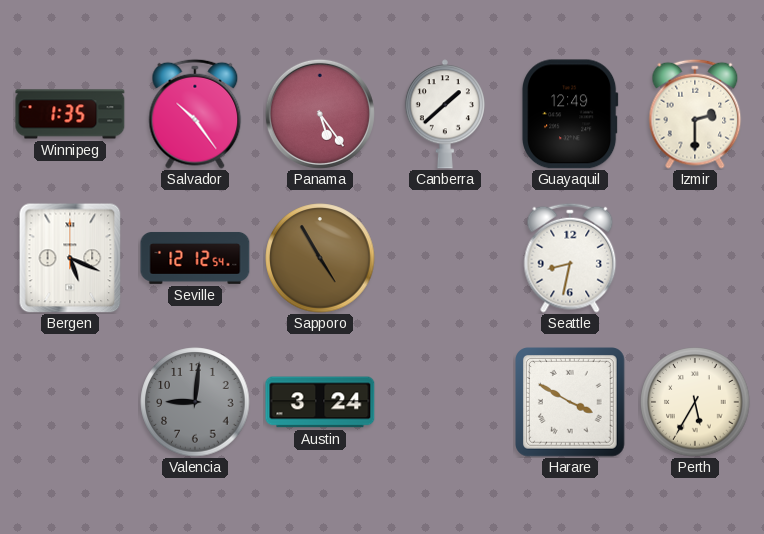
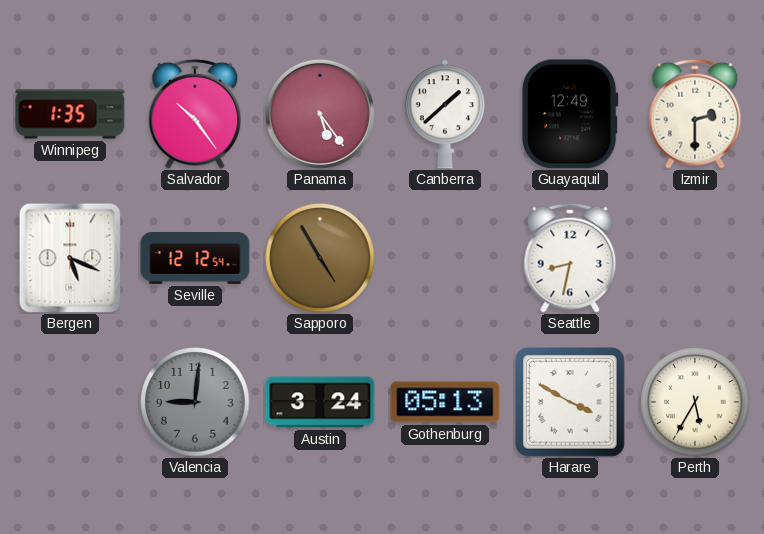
Gothenburg: none -> 05:13 (445, 402)
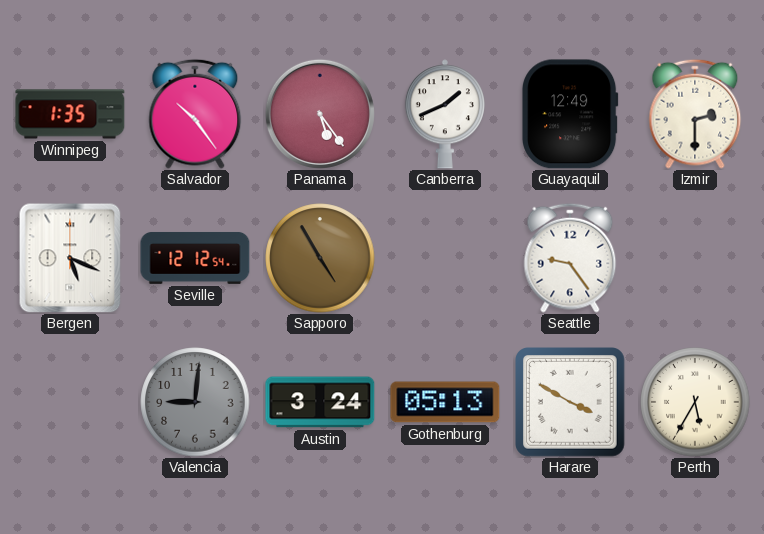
Canberra: 1:38 -> 1:41 (445, 114)
Seattle: 8:32 -> 9:24 (570, 258)
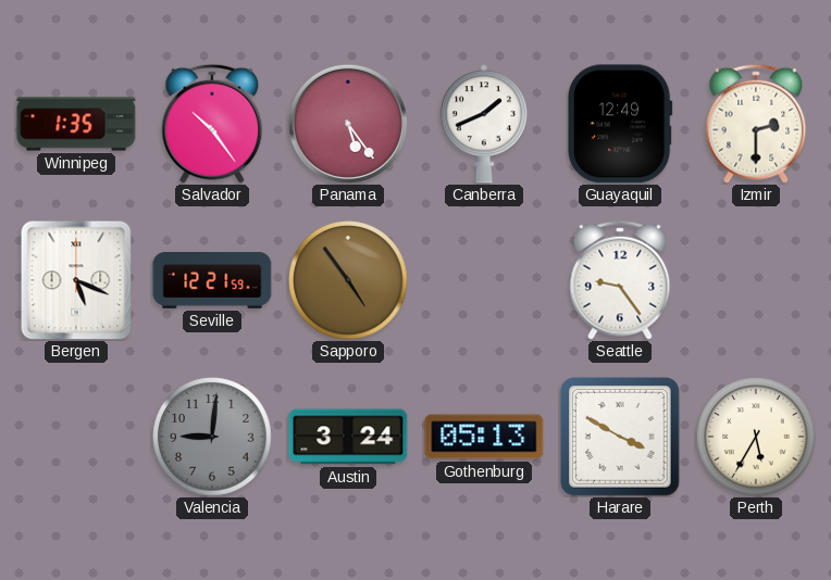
Seville: 12:12 -> 12:21 (212, 280)
Sapporo: 4:55 -> 4:54 (348, 280)
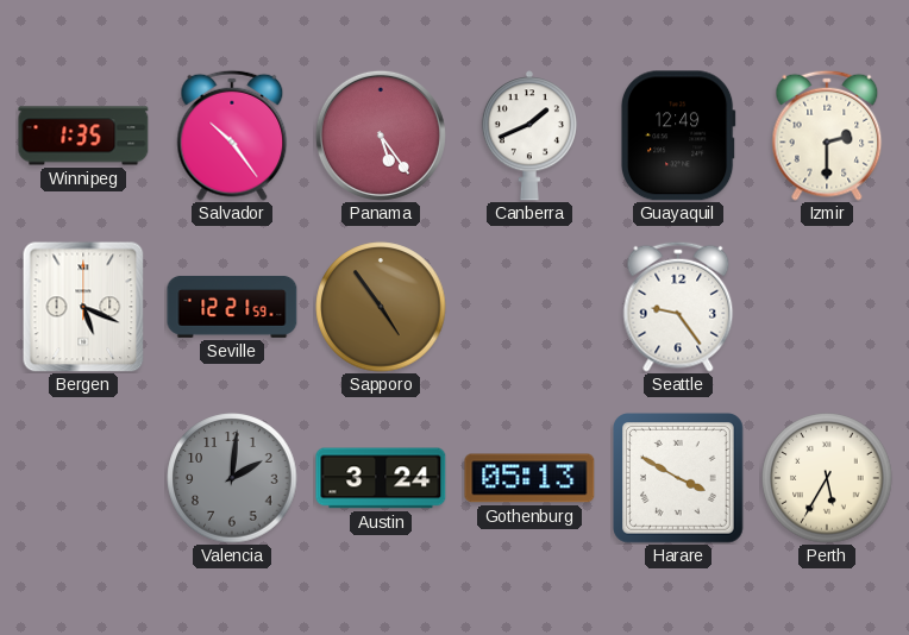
Valencia: 9:01 -> 2:01 (232, 478)
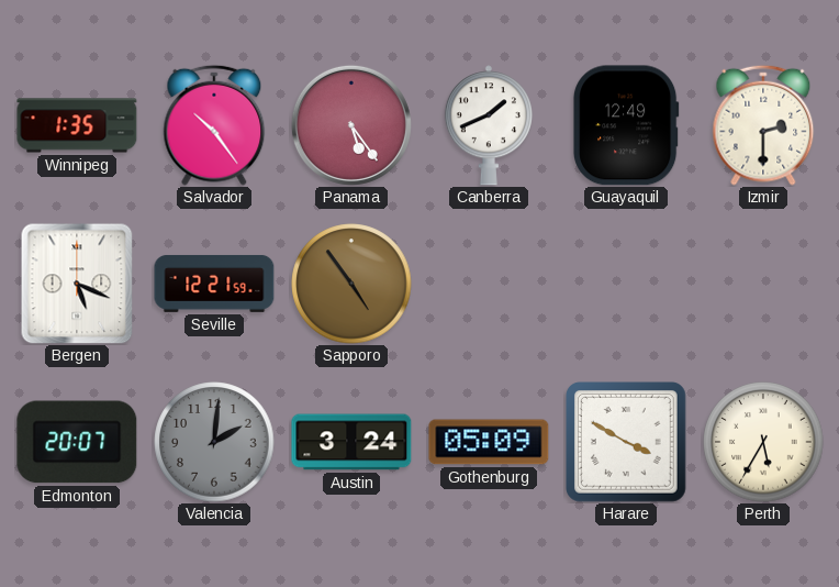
Seattle: 9:24 -> none (678, 307)
Edmonton: none -> 20:07 (77, 442)
Gothenburg: 05:13 -> 05:09 (489, 442)
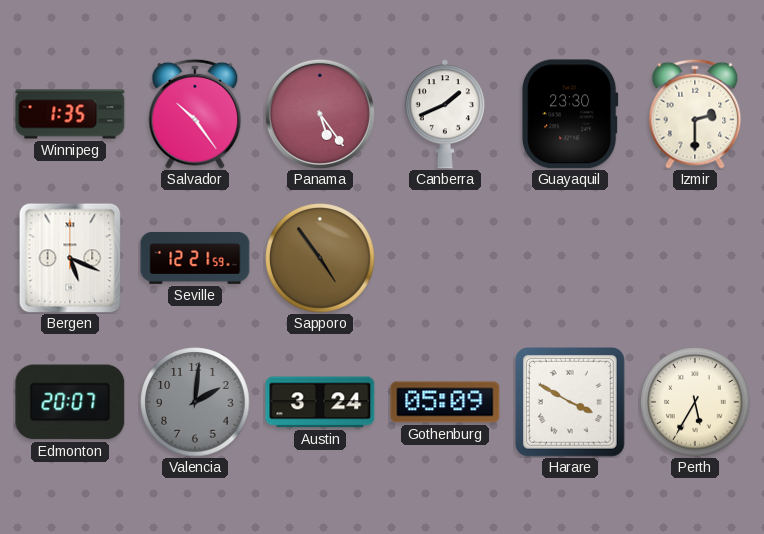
Guayaquil: 12:49 -> 23:30 (570, 114)
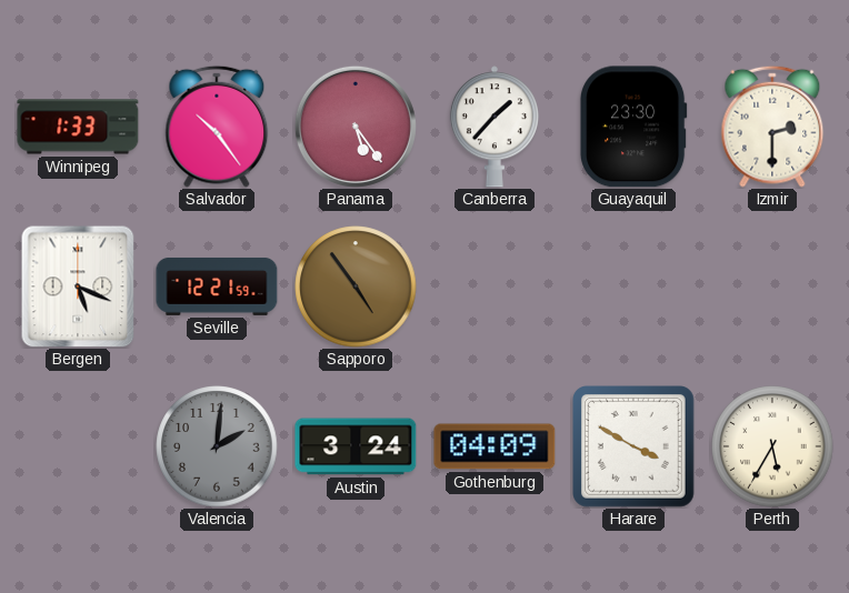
Winnipeg: 1:35 -> 1:33 (78, 127)
Canberra: 1:41 -> 1:37 (495, 127)
Edmonton: 20:07 -> none (70, 402)
Gothenburg: 05:09 -> 04:09 (495, 446)
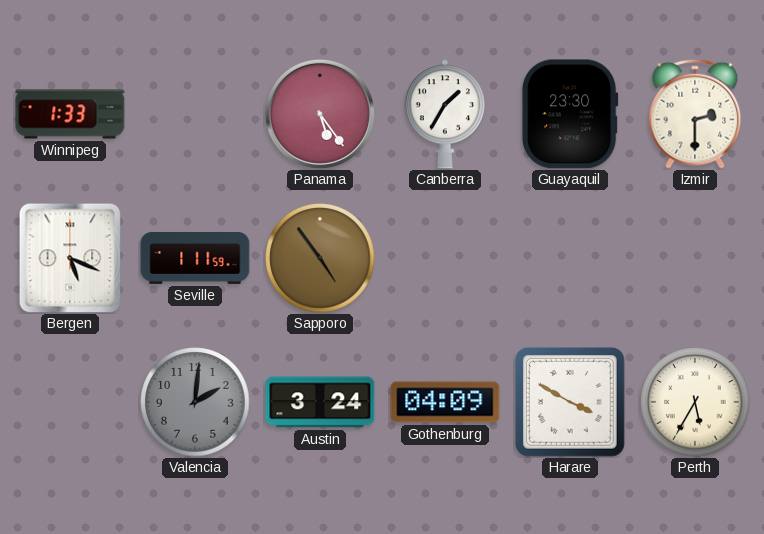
Salvador: 10:24 -> none (217, 127)
Canberra: 1:37 -> 1:35 (445, 114)
Seville: 12:21 -> 1:11 (195, 258)
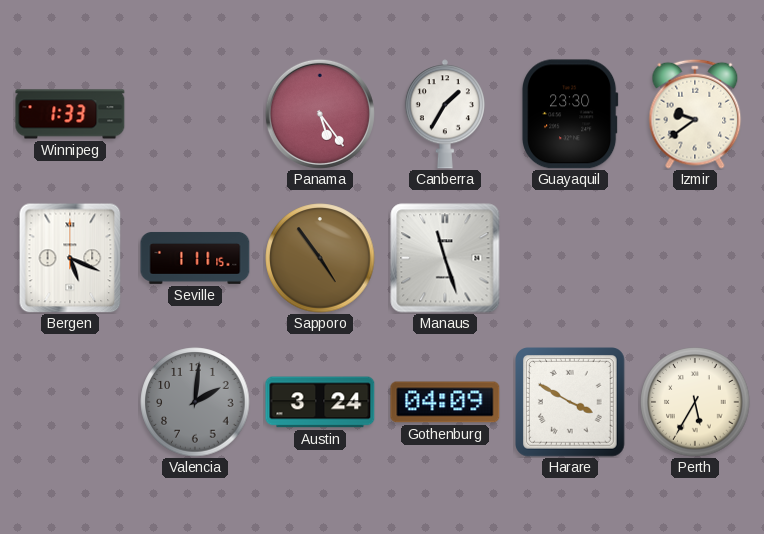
Izmir: 2:30 -> 9:39 (695, 114)
Seville: 1:11:59 -> 1:11:15 (195, 258)
Manaus: none -> 11:27 (445, 258)
